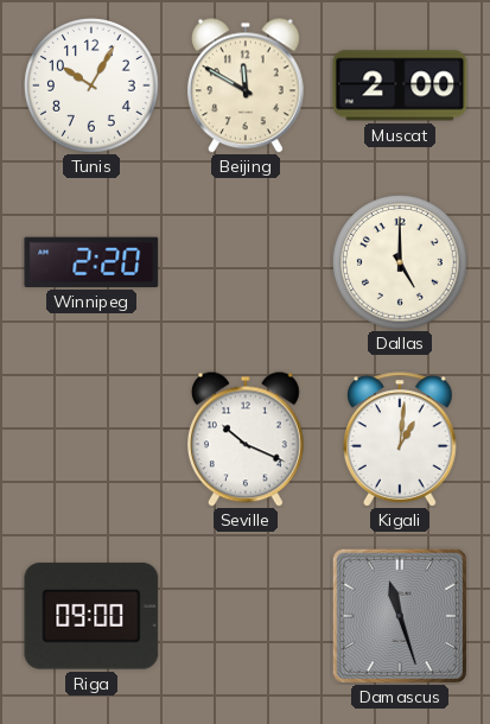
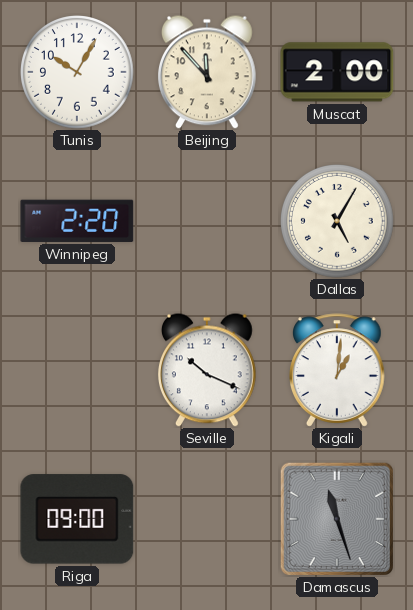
Beijing: 11:50 -> 11:53 (207, 72)
Dallas: 5:00 -> 5:05 (338, 222)
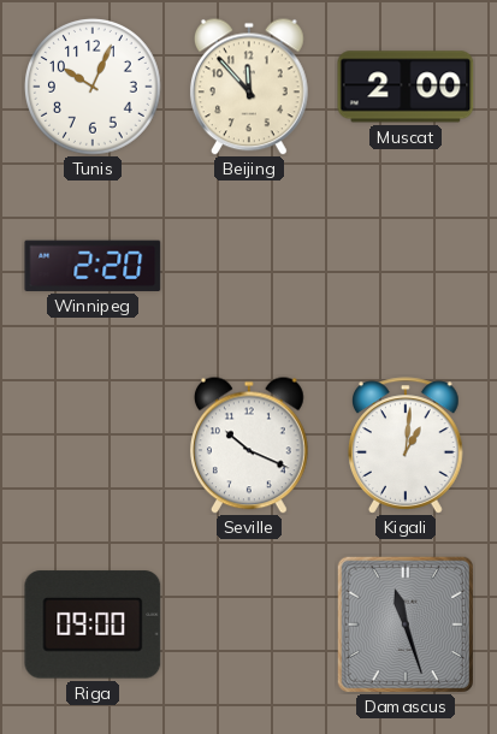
Tunis: 10:05 -> 10:04 (94, 88)
Dallas: 5:05 -> none (338, 222)
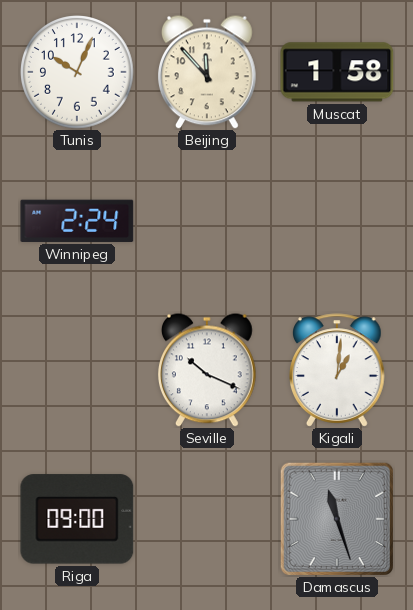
Muscat: 2:00 -> 1:58 (337, 72)
Winnipeg: 2:20 -> 2:24 (77, 221)
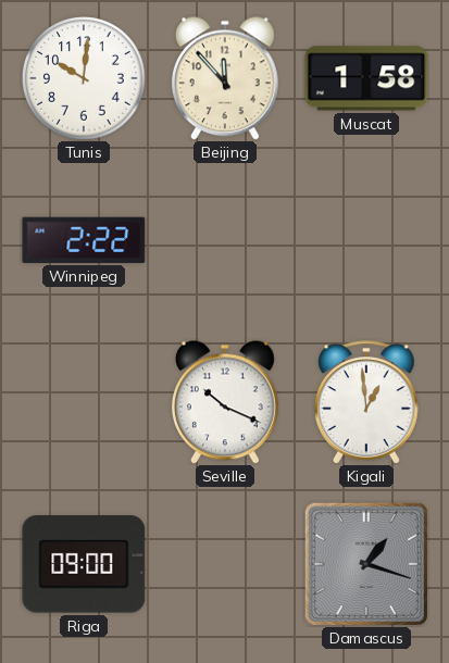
Tunis: 10:04 -> 10:01 (85, 79)
Winnipeg: 2:24 -> 2:22 (84, 240)
Kigali: 1:01 -> 12:59 (367, 402)
Damascus: 11:27 -> 1:18 (366, 564)
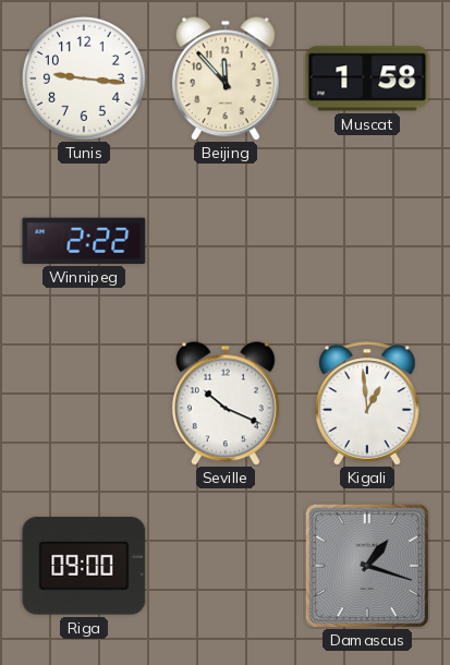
Tunis: 10:01 -> 9:16 (85, 80)
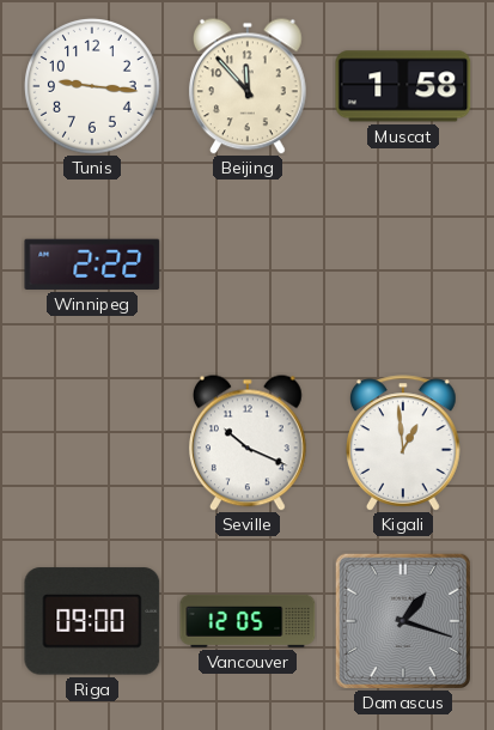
Vancouver: none -> 12:05 (248, 621)
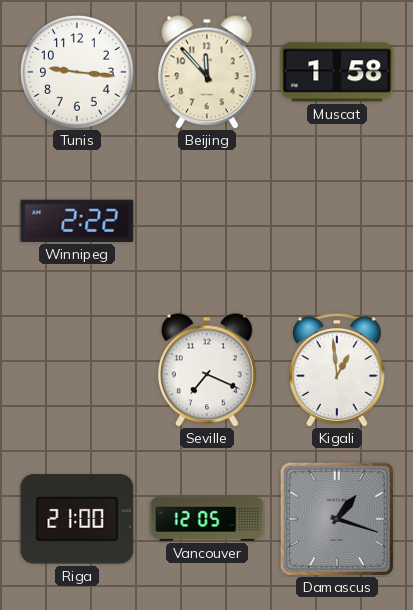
Seville: 10:19 -> 7:19 (207, 370)
Riga: 09:00 -> 21:00 (77, 519)
